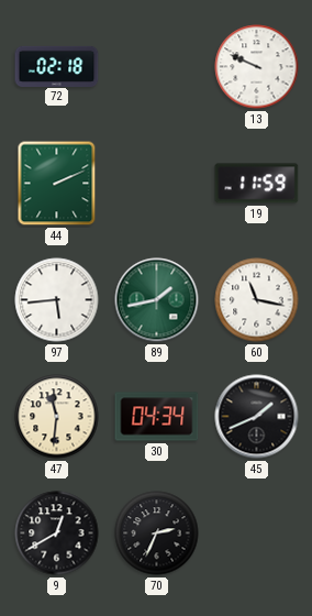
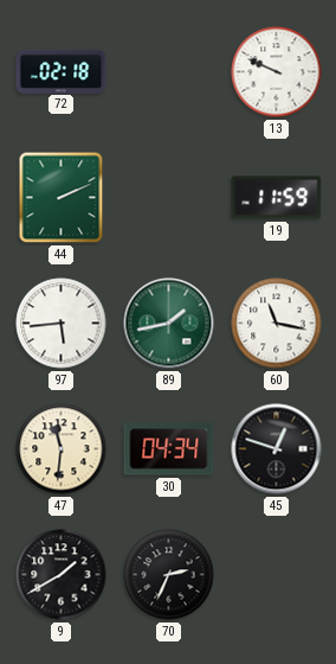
45: 1:41 -> 12:48 (277, 449)
9: 12:40 -> 1:40 (62, 575)
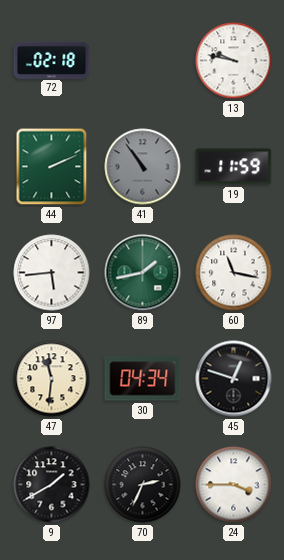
13: 9:49 -> 9:47 (234, 61)
41: none -> 10:54 (143, 167)
24: none -> 3:45 (234, 485)
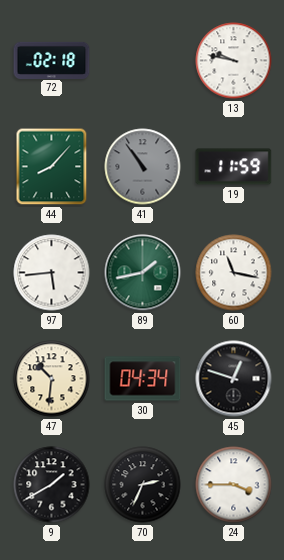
44: 2:11 -> 8:07 (52, 167)
47: 11:31 -> 10:31 (52, 379)
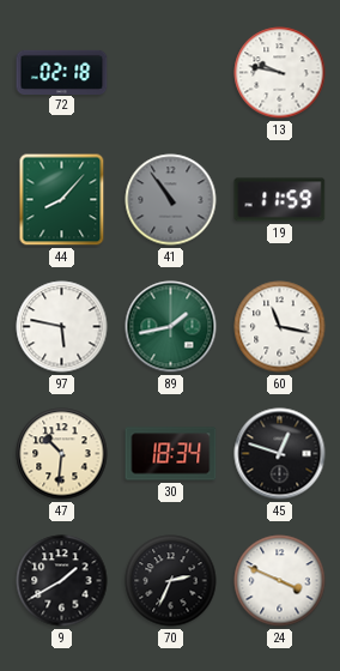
97: 5:44 -> 5:47 (62, 327)
30: 04:34 -> 18:34 (171, 454)
24: 3:45 -> 3:49 (280, 581)
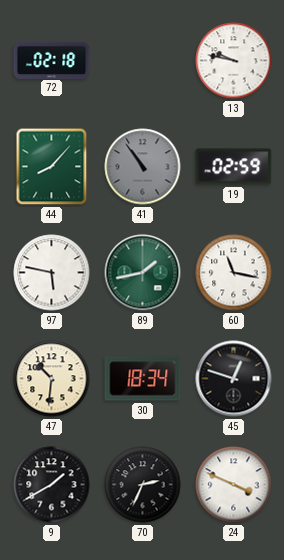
19: 11:59 -> 02:59 (234, 167)
